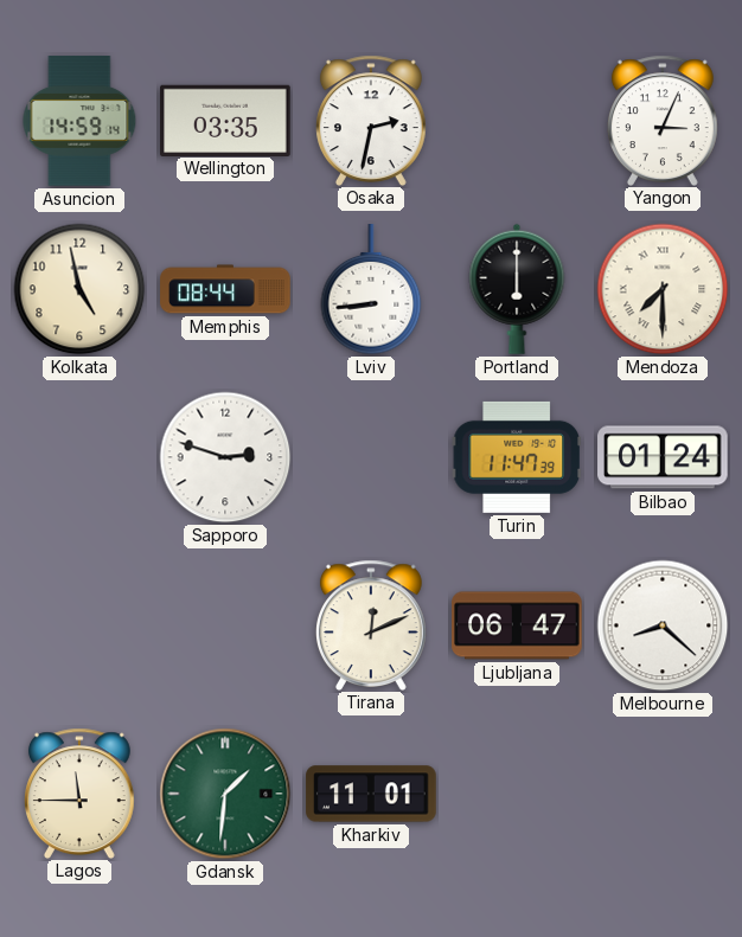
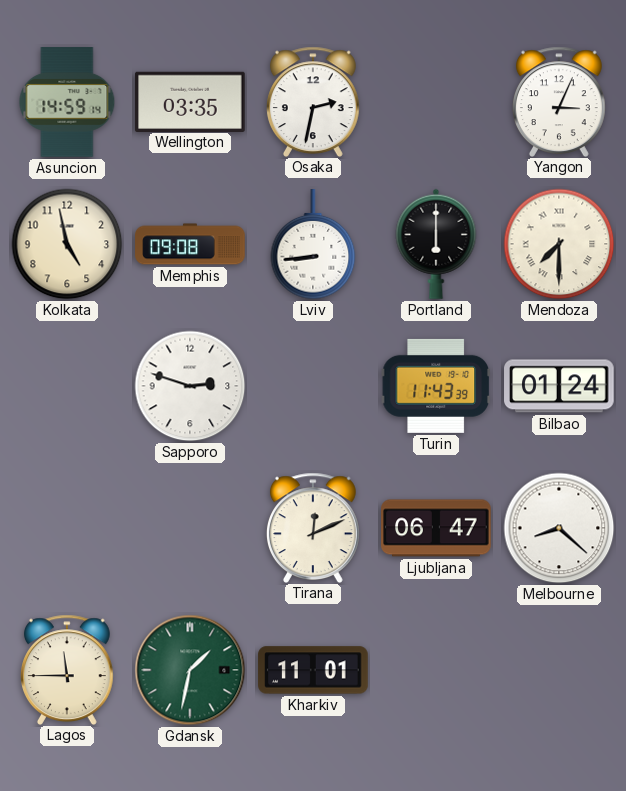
Memphis: 08:44 -> 09:08 (190, 244)
Turin: 11:47 -> 11:43 (436, 386)
Gdansk: 1:31 -> 1:32 (190, 670)
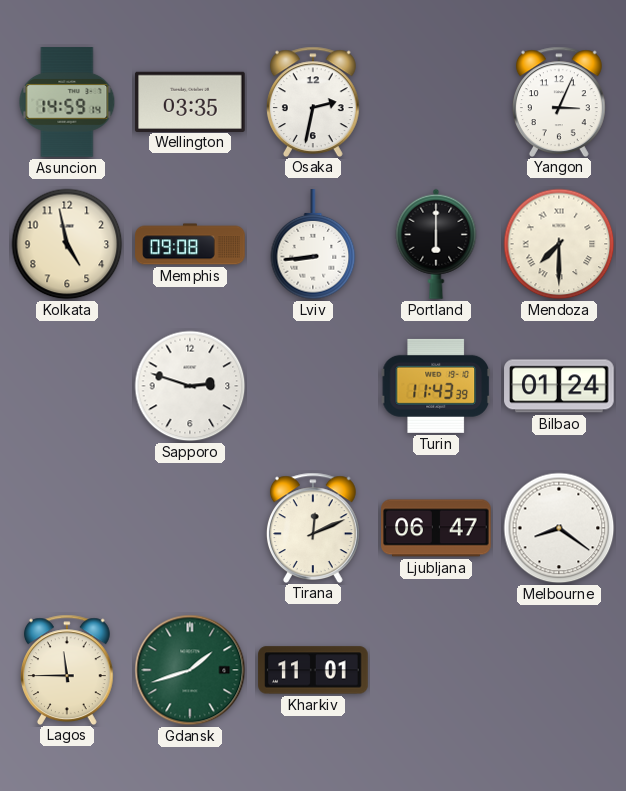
Melbourne: 8:22 -> 8:21 (559, 528)
Gdansk: 1:32 -> 1:42 (190, 670)
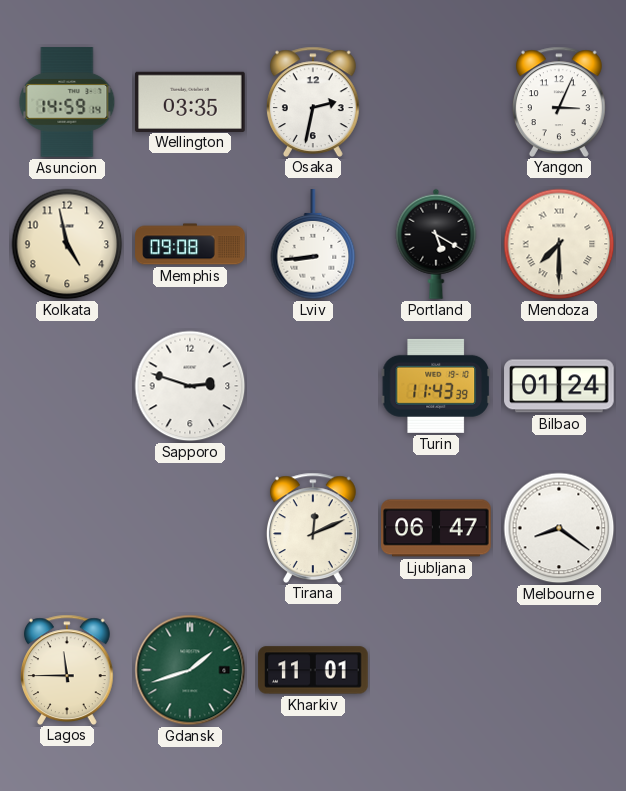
Portland: 6:00 -> 5:20 (436, 244)
